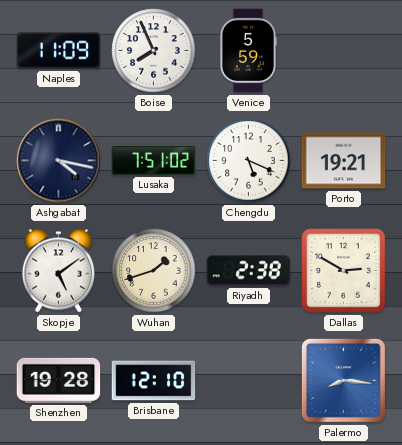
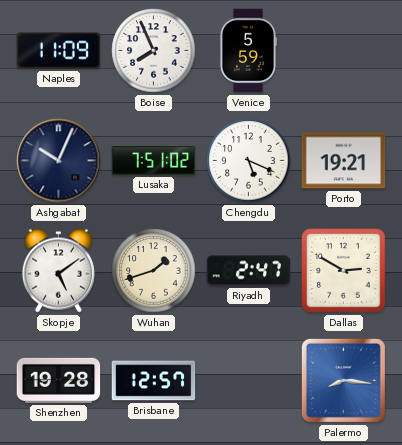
Ashgabat: 4:17 -> 10:04 (59, 161)
Riyadh: 2:38 -> 2:47 (249, 271)
Brisbane: 12:10 -> 12:57 (154, 381)
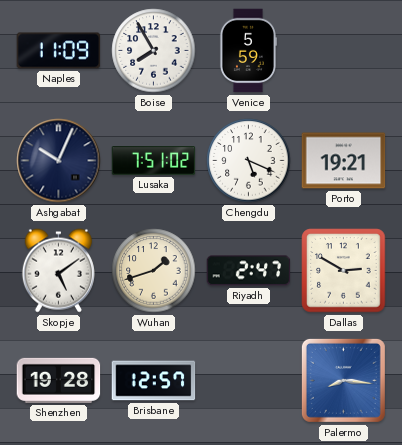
Boise: 7:56 -> 7:55 (154, 51)
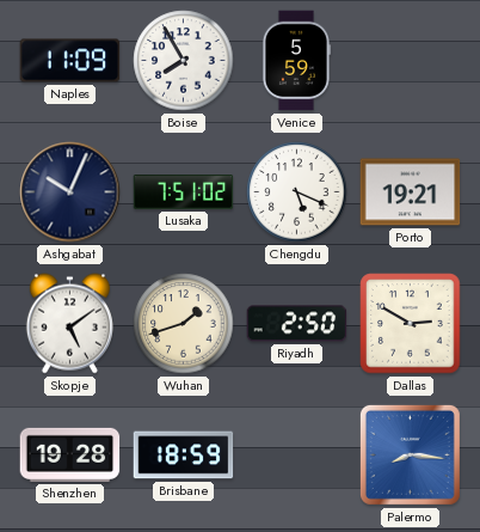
Riyadh: 2:47 -> 2:50 (297, 324)
Brisbane: 12:57 -> 18:59 (184, 455)
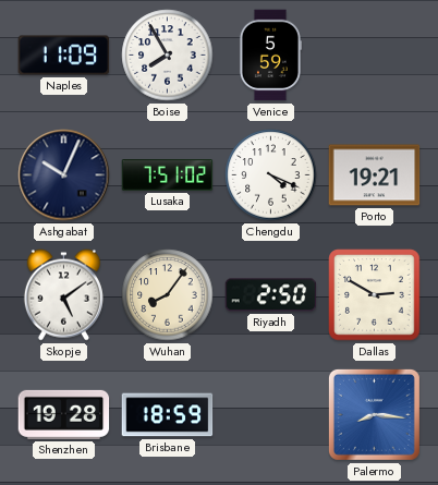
Chengdu: 5:19 -> 4:19 (271, 175)
Wuhan: 1:42 -> 8:06 (168, 295)
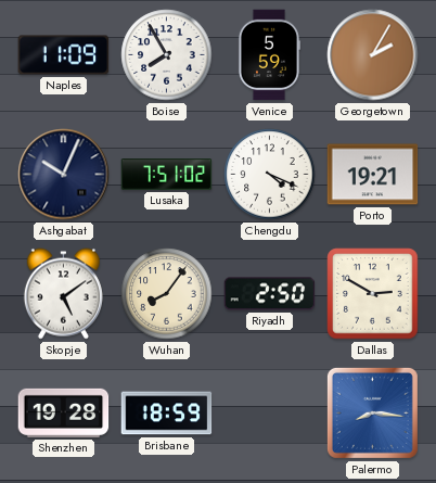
Georgetown: none -> 2:05 (373, 55)
